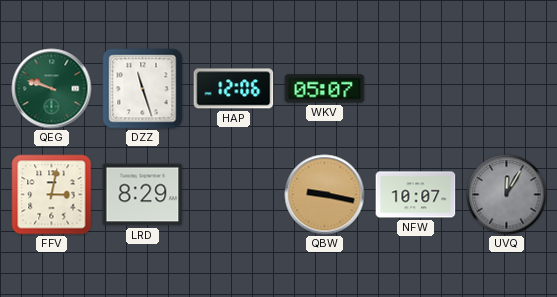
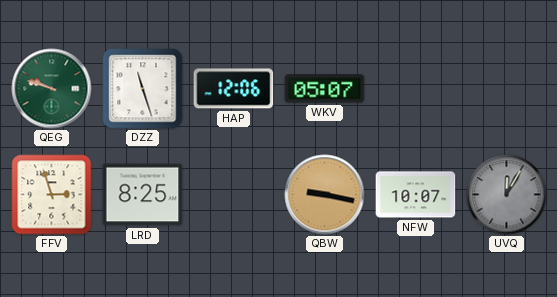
FFV: 3:02 -> 2:57 (52, 195)
LRD: 8:29 -> 8:25 (143, 195)
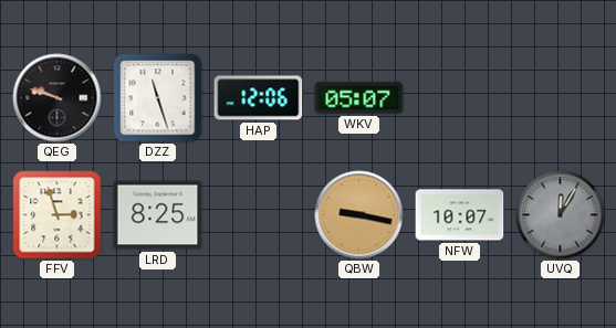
QEG dial: green -> black (58, 98)
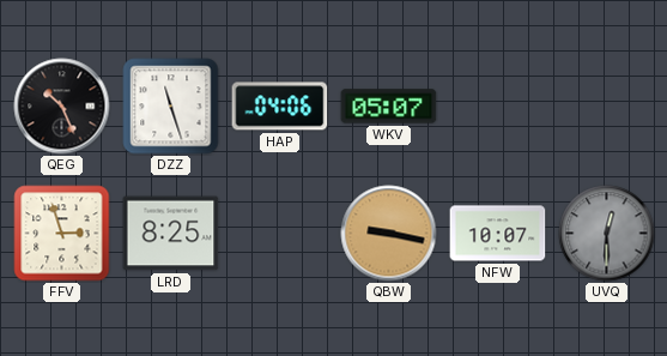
QEG: 9:48 -> 10:26 (62, 107)
HAP: 12:06 -> 04:06 (280, 107)
UVQ: 12:05 -> 12:30 (607, 234)
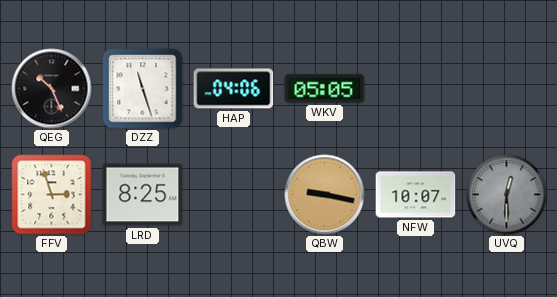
WKV: 05:07 -> 05:05 (325, 89)
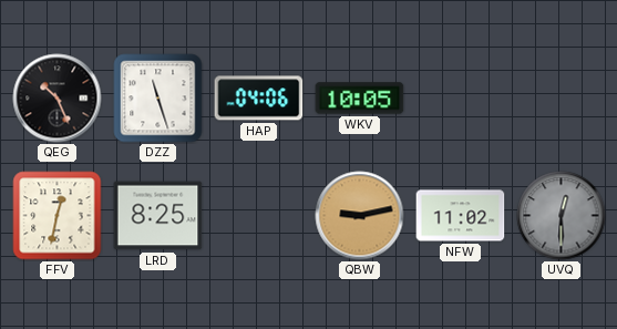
WKV: 05:05 -> 10:05 (360, 99)
FFV: 2:57 -> 12:32 (58, 216)
QBW: 9:17 -> 9:13 (360, 216)
NFW: 10:07 -> 11:02 (461, 216)
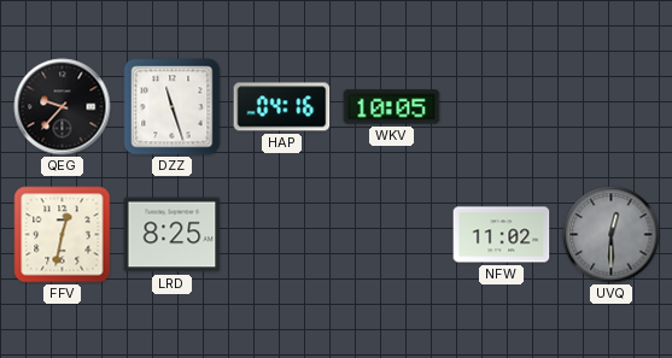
QEG: 10:26 -> 9:37 (63, 107)
HAP: 04:06 -> 04:16 (282, 107)
QBW: 9:13 -> none (360, 216)
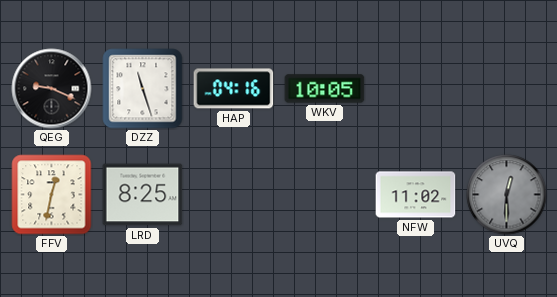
QEG: 9:37 -> 9:19 (52, 89)
